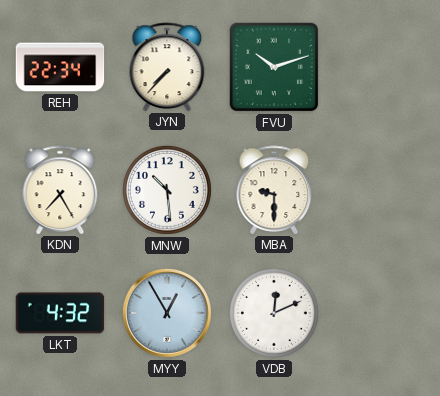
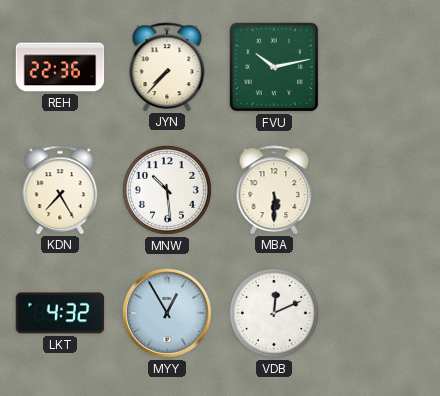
REH: 22:34 -> 22:36 (60, 67)
FVU: 10:12 -> 10:13 (274, 67)
MBA: 9:30 -> 5:30 (274, 190)
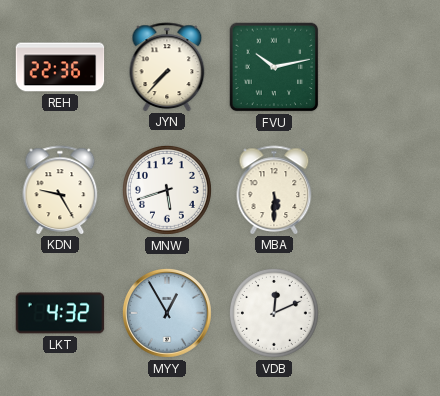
KDN: 7:25 -> 9:25 (60, 190)
MNW: 10:29 -> 5:42 (167, 190)
